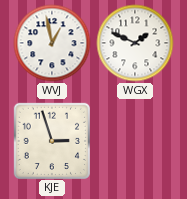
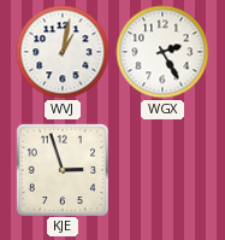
WVJ: 12:58 -> 1:02 (63, 52)
WGX: 1:49 -> 2:25 (162, 52)
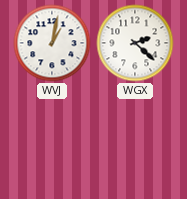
WGX: 2:25 -> 2:22 (135, 43)
KJE: 2:57 -> none (61, 169)
